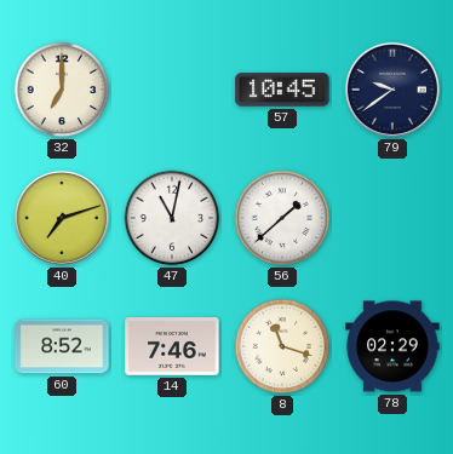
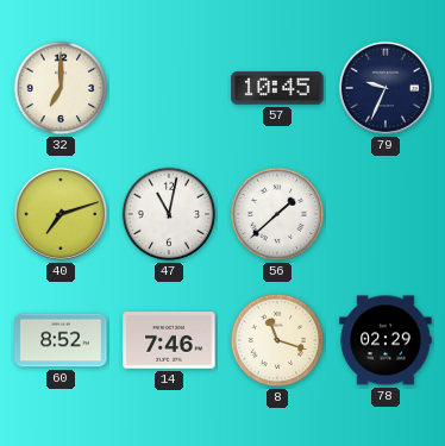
79: 9:39 -> 9:34 (386, 88)
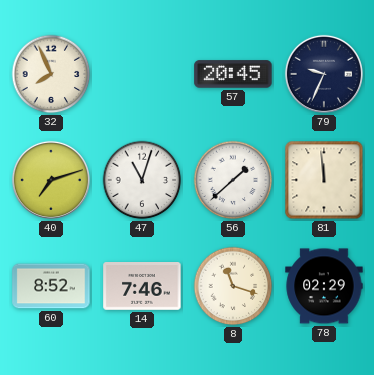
32: 7:00 -> 7:56 (51, 74)
57: 10:45 -> 20:45 (233, 74)
47: 11:02 -> 11:03 (142, 180)
81: none -> 11:59 (324, 180)
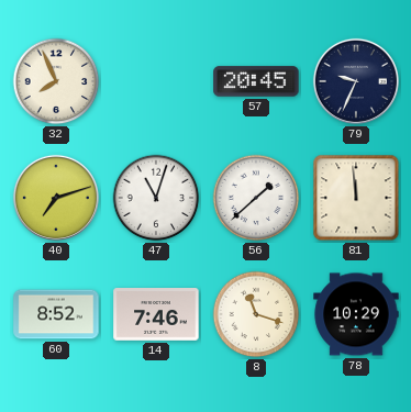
78: 02:29 -> 10:29 (356, 314)
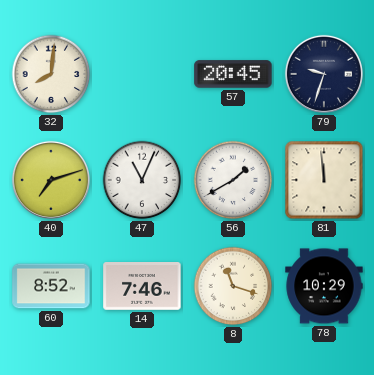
32: 7:56 -> 8:01 (51, 74)
79: 9:34 -> 9:33 (324, 74)
47: 11:03 -> 11:04 (142, 180)
56: 1:38 -> 1:40 (233, 180)
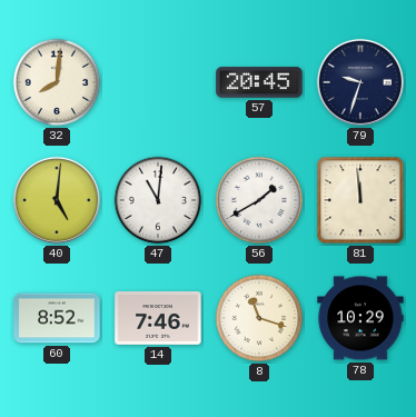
40: 7:12 -> 5:01 (57, 200)
47: 11:04 -> 11:01 (158, 200)
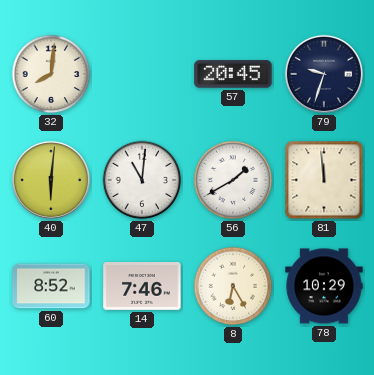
40: 5:01 -> 6:01 (51, 180)
8: 11:18 -> 6:25 (233, 286)
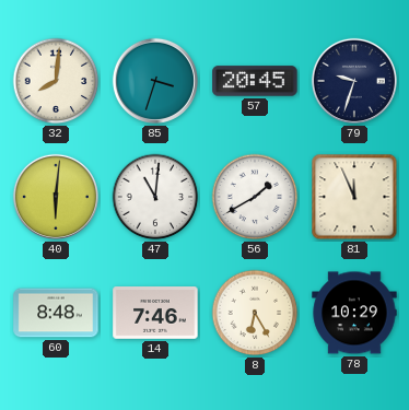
85: none -> 3:33 (155, 81)
81: 11:59 -> 11:56 (354, 197)
60: 8:52 -> 8:48 (56, 313)
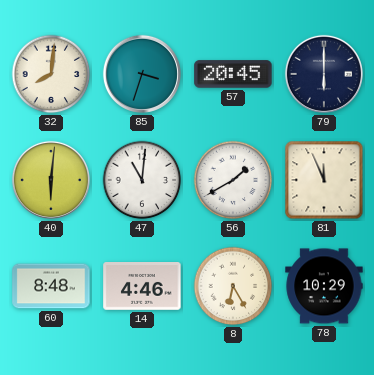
79: 9:33 -> 6:00 (324, 74)
14: 7:46 -> 4:46 (142, 287)
